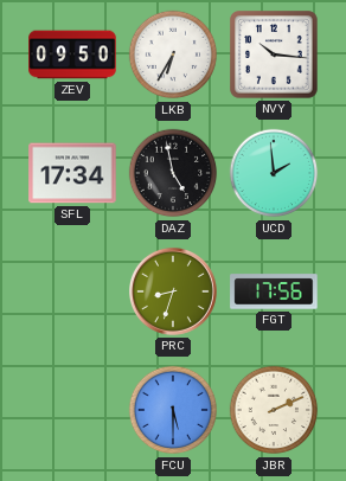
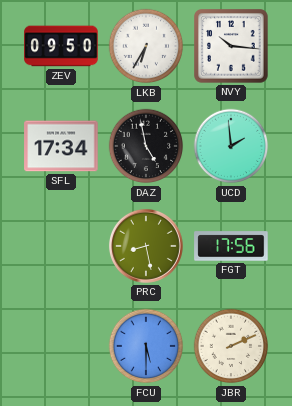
PRC: 8:33 -> 8:28 (146, 246)
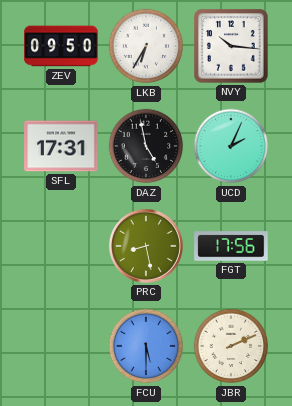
SFL: 17:34 -> 17:31 (61, 146)
UCD: 1:59 -> 2:04 (231, 146)
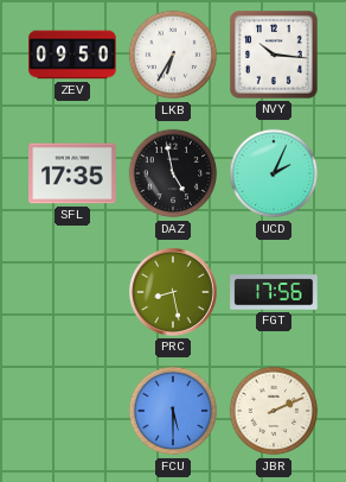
SFL: 17:31 -> 17:35 (72, 173)
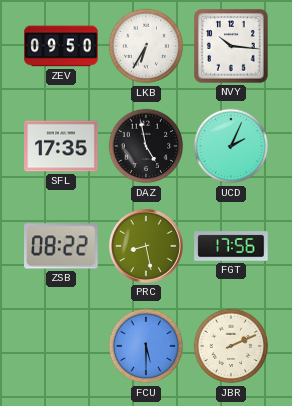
ZSB: none -> 08:22 (61, 246)
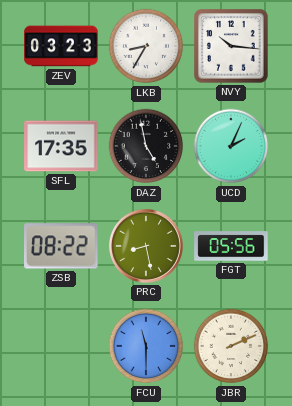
ZEV: 09:50 -> 03:23 (61, 46)
LKB: 6:35 -> 8:35 (146, 46)
FGT: 17:56 -> 05:56 (231, 246)
FCU: 5:30 -> 11:30 (146, 346)
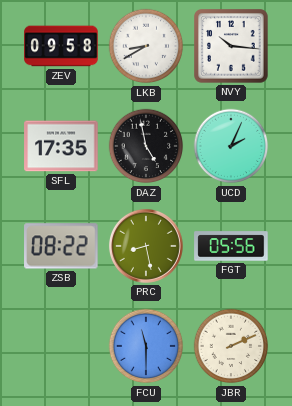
ZEV: 03:23 -> 09:58 (61, 46)
LKB: 8:35 -> 8:40 (146, 46)
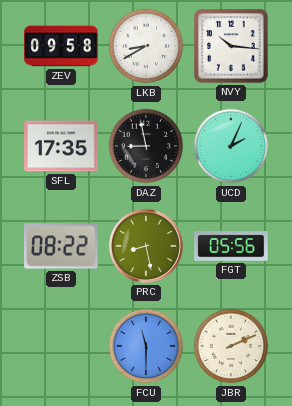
DAZ: 4:58 -> 8:58 (146, 146)
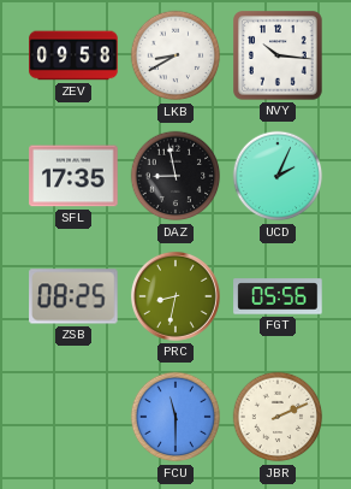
ZSB: 08:22 -> 08:25 (73, 296)
PRC: 8:28 -> 8:32 (175, 296)
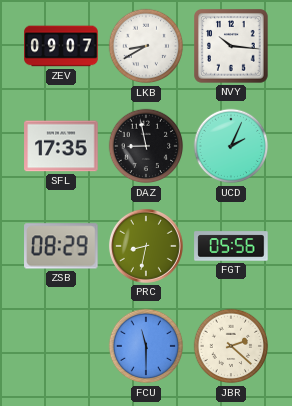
ZEV: 09:58 -> 09:07 (61, 46)
ZSB: 08:25 -> 08:29 (61, 246)
JBR: 2:11 -> 2:22 (231, 346)
